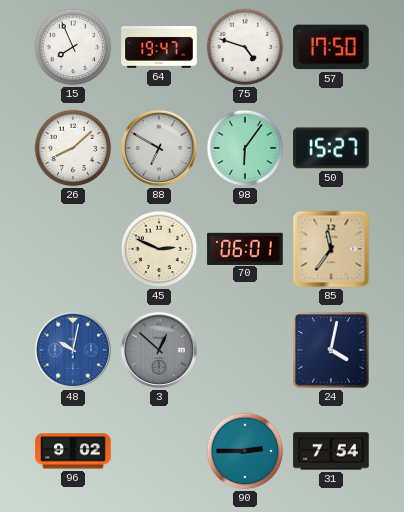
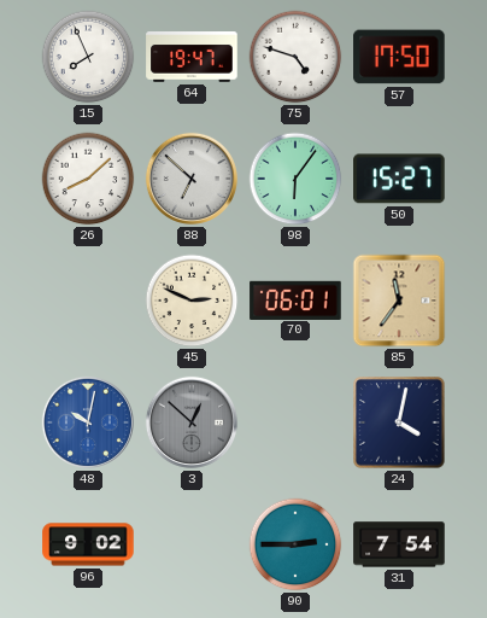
88: 6:50 -> 6:52 (192, 179)
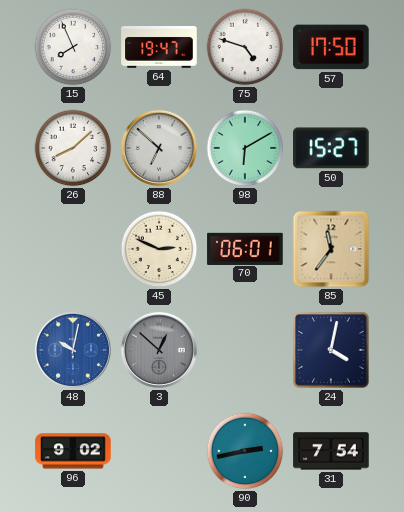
98: 6:06 -> 6:10 (245, 148)
90: 2:45 -> 2:43 (245, 451)
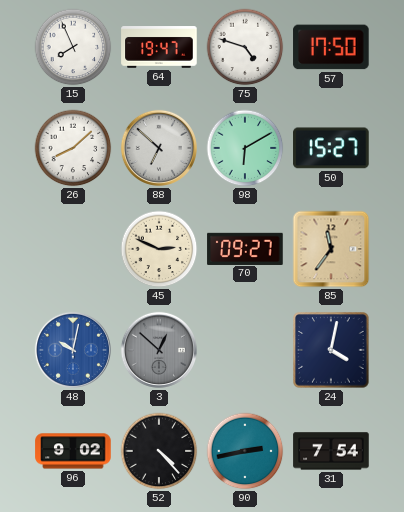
70: 06:01 -> 09:27 (245, 248)
52: none -> 4:23 (159, 451)
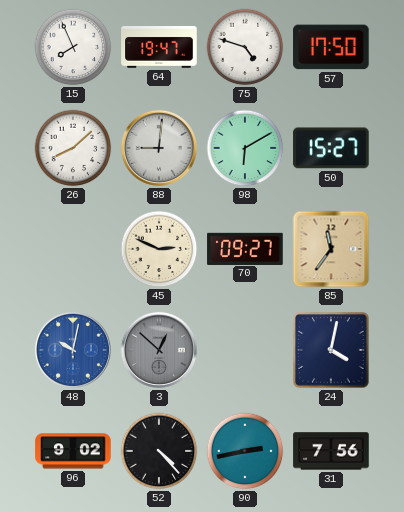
88: 6:52 -> 9:01 (159, 148)
31: 7:54 -> 7:56 (331, 451)
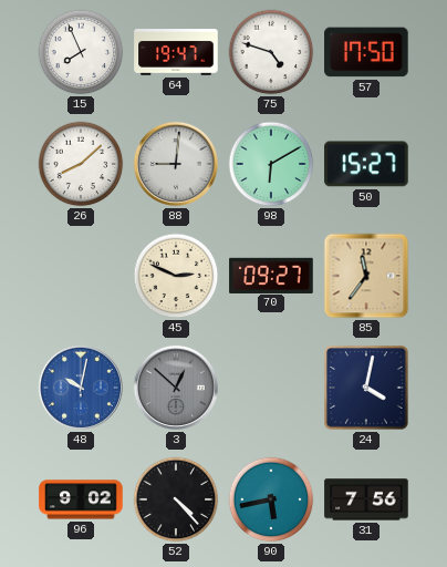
90: 2:43 -> 5:43 (271, 499)
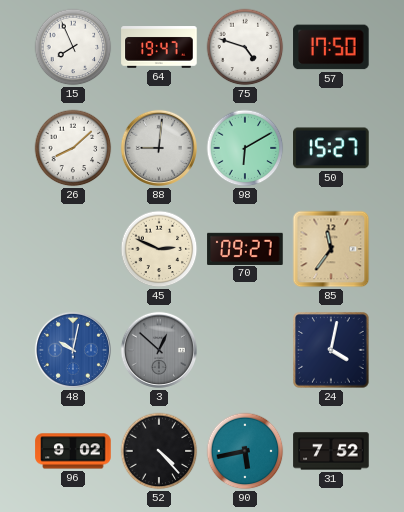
31: 7:56 -> 7:52 (331, 451)
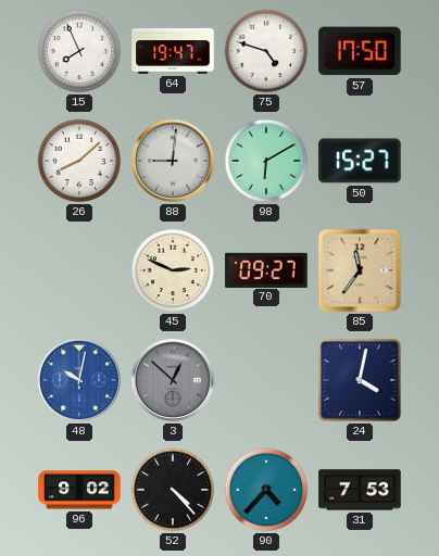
90: 5:43 -> 4:37 (266, 490)
31: 7:52 -> 7:53 (360, 490)
